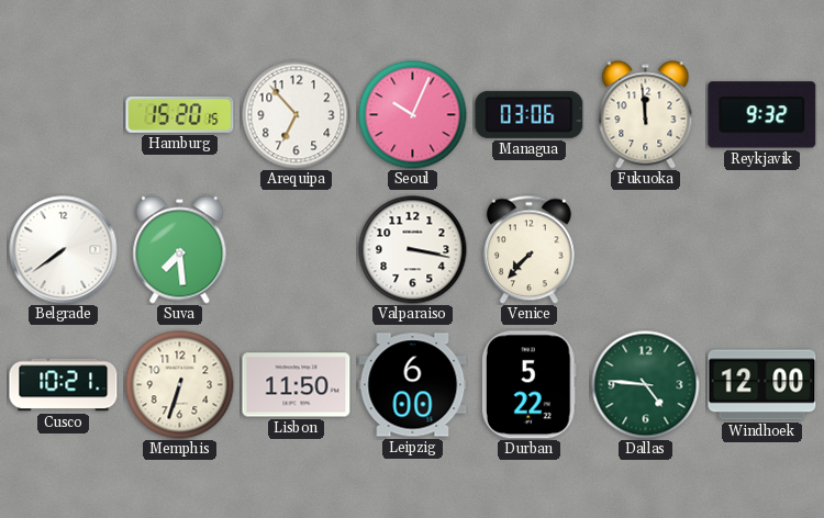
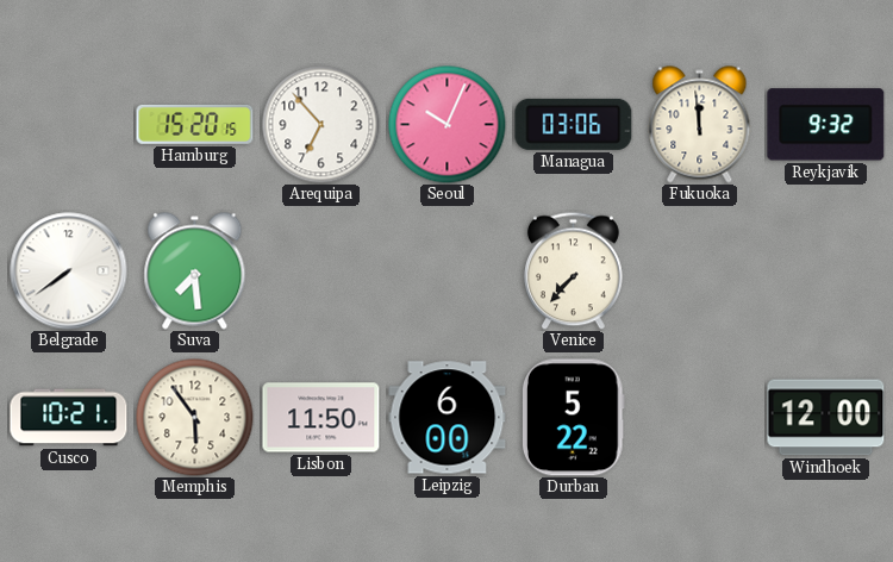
Valparaiso: 3:17 -> none (413, 250)
Memphis: 6:33 -> 5:54 (195, 418)
Dallas: 4:46 -> none (646, 385)
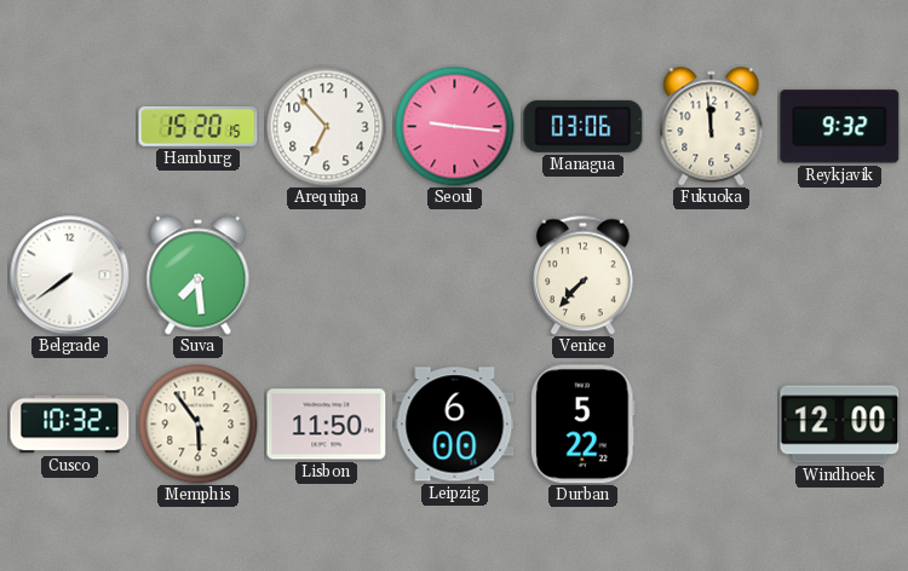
Seoul: 10:04 -> 9:16 (455, 127)
Cusco: 10:21 -> 10:32 (70, 425)
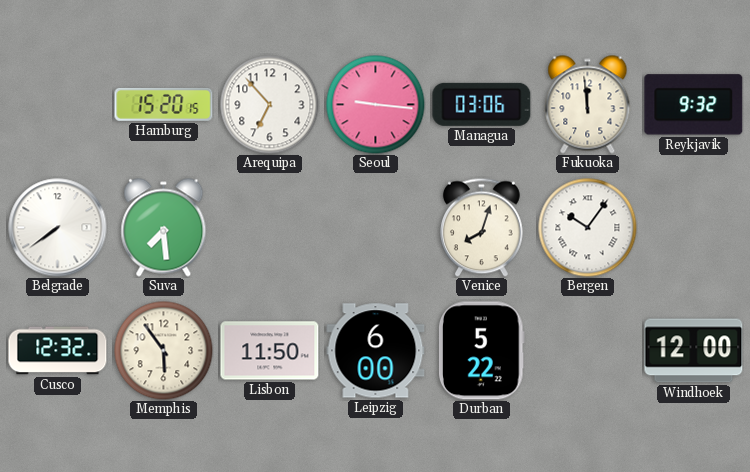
Venice: 7:37 -> 8:03 (481, 227)
Bergen: none -> 10:06 (588, 228)
Cusco: 10:32 -> 12:32 (58, 351)
